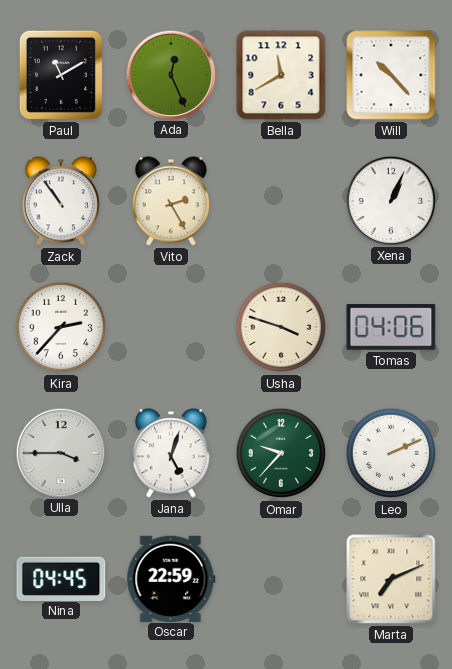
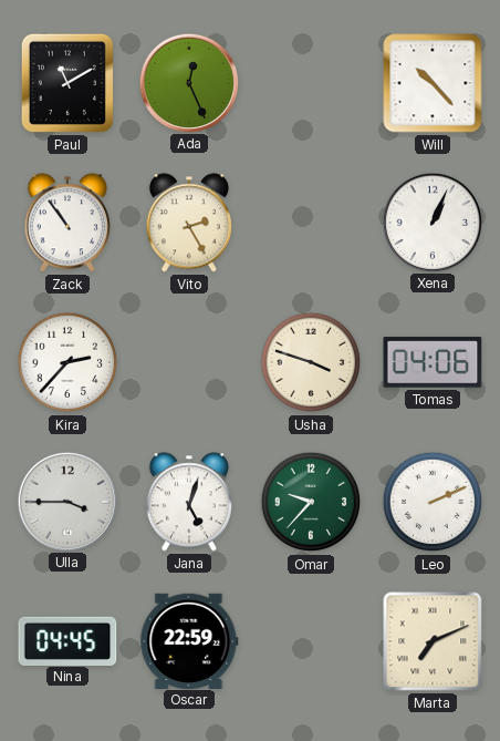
Bella: 11:40 -> none (281, 75)
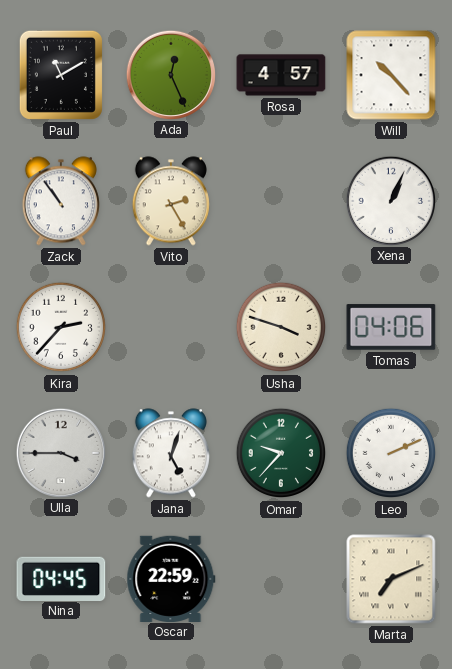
Rosa: none -> 4:57 (281, 75)
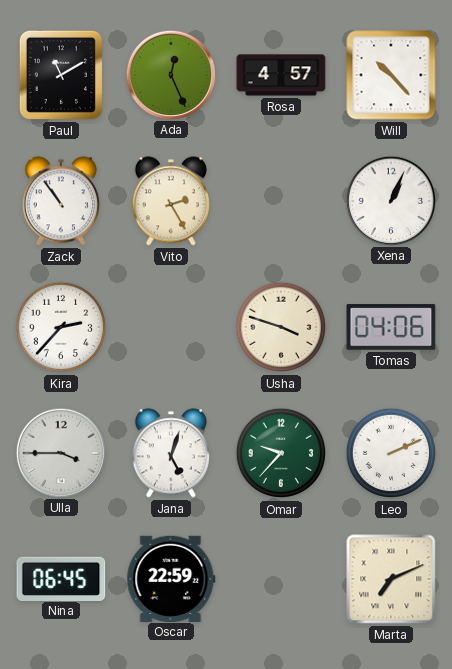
Nina: 04:45 -> 06:45 (61, 578)
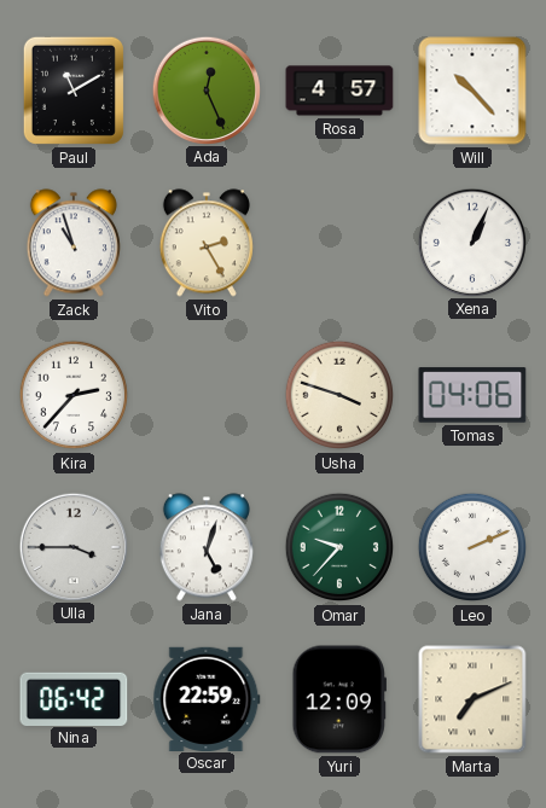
Zack: 10:54 -> 10:57 (74, 243)
Nina: 06:45 -> 06:42 (74, 698)
Yuri: none -> 12:09 (339, 699)
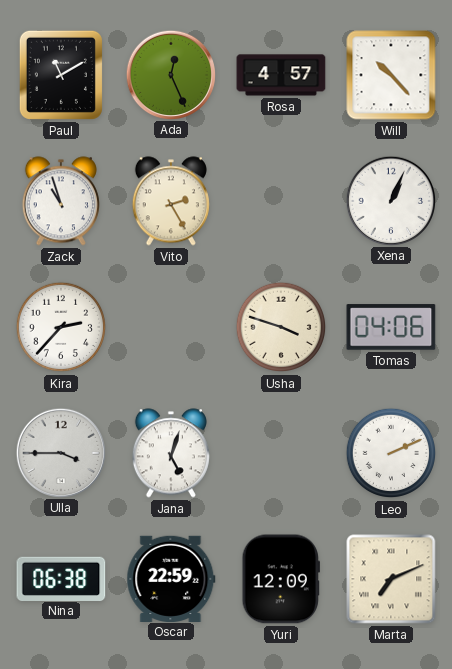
Omar: 9:37 -> none (339, 547)
Nina: 06:42 -> 06:38 (61, 578)
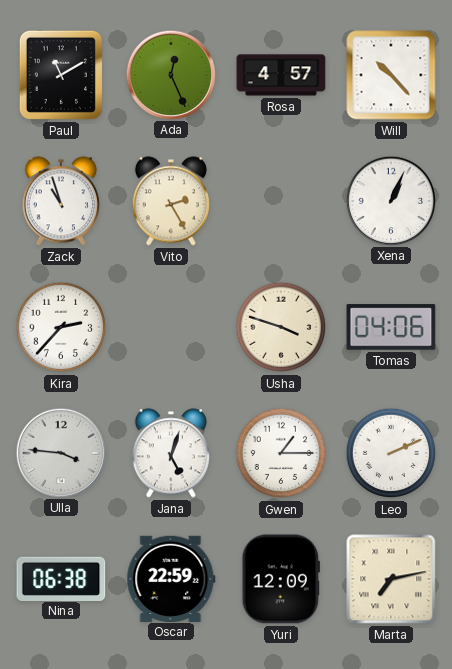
Ulla: 3:45 -> 3:46 (60, 452)
Gwen: none -> 1:15 (281, 453)
Marta: 7:11 -> 7:13 (391, 579)
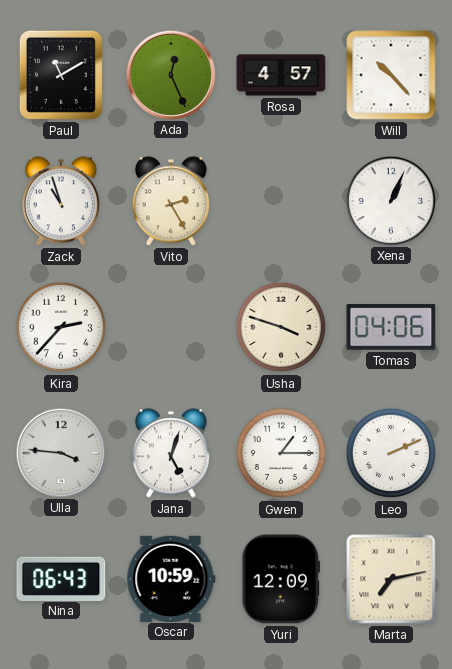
Nina: 06:38 -> 06:43 (61, 578)
Oscar: 22:59 -> 10:59 (171, 578)
